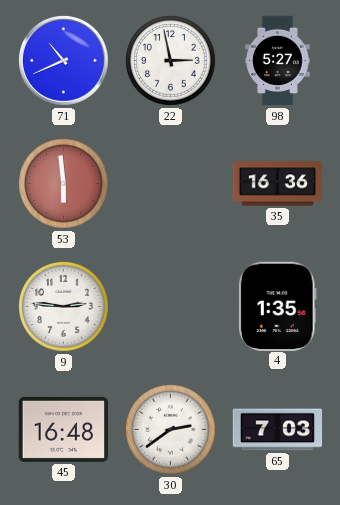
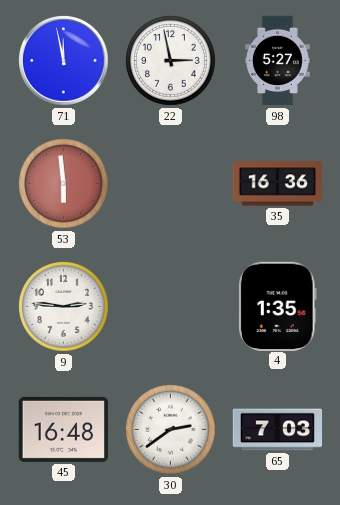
71: 10:41 -> 11:58 (64, 61)
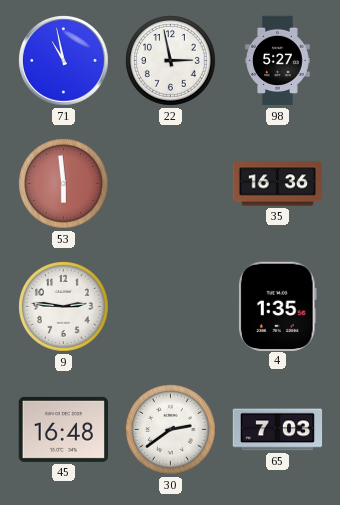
71: 11:58 -> 10:58 (64, 61)
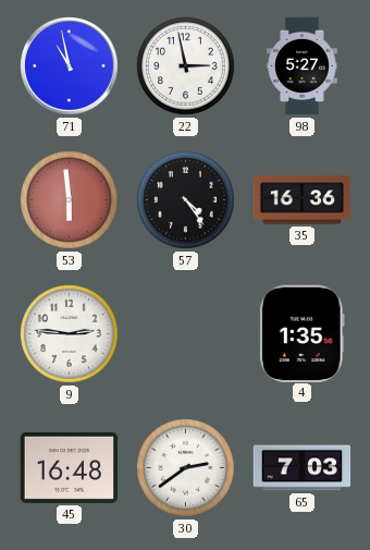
57: none -> 4:24 (186, 200)
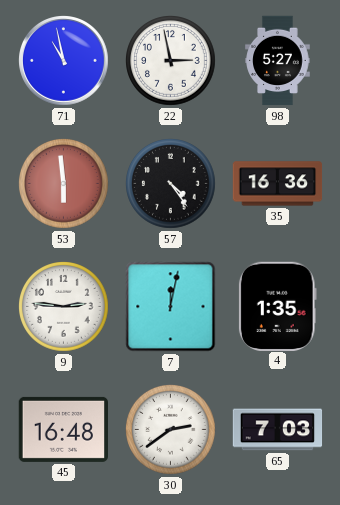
7: none -> 12:02 (171, 307)
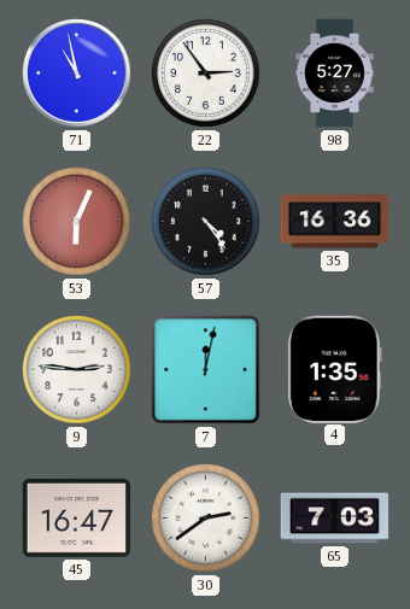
22: 2:58 -> 2:54 (206, 74)
53: 5:59 -> 6:04 (77, 222)
45: 16:48 -> 16:47 (76, 517)
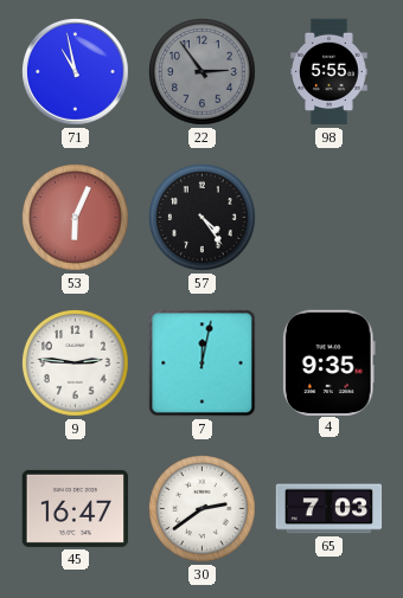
22 dial: white -> grey (203, 72)
98: 5:27 -> 5:55 (330, 72)
35: 16:36 -> none (335, 222)
4: 1:35 -> 9:35 (328, 362)
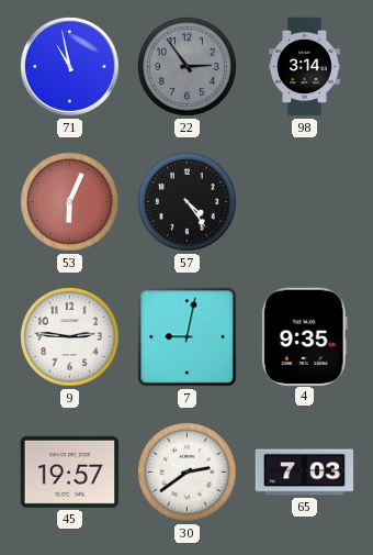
98: 5:55 -> 3:14 (305, 67)
7: 12:02 -> 9:02 (188, 337)
45: 16:47 -> 19:57 (69, 471)
